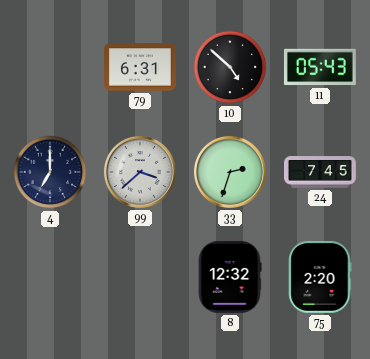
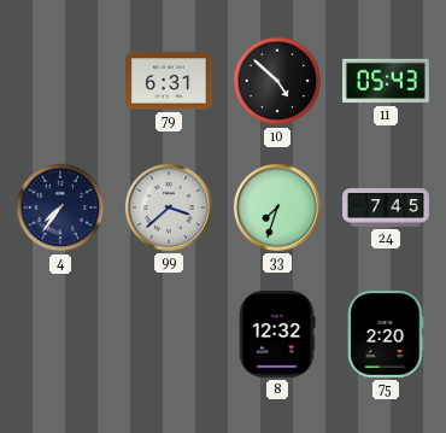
4: 7:00 -> 7:36 (60, 207)
33: 2:33 -> 7:33 (277, 207)
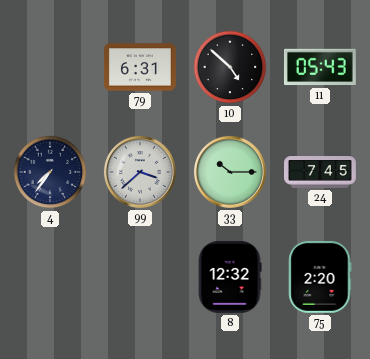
33: 7:33 -> 10:15 (230, 172)
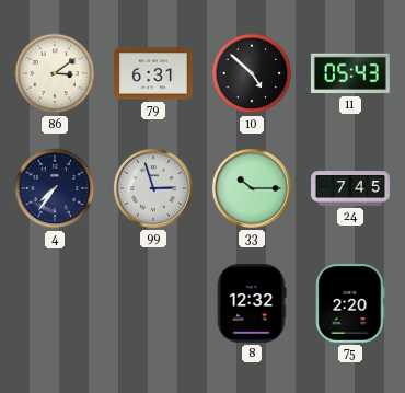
86: none -> 3:09 (55, 73)
99: 3:38 -> 2:57 (153, 188)
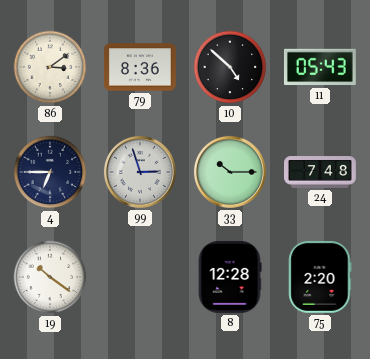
79: 6:31 -> 8:36 (140, 67)
4: 7:36 -> 6:45 (50, 172)
24: 7:45 -> 7:48 (321, 172)
19: none -> 10:21 (50, 277)
8: 12:32 -> 12:28 (230, 277)
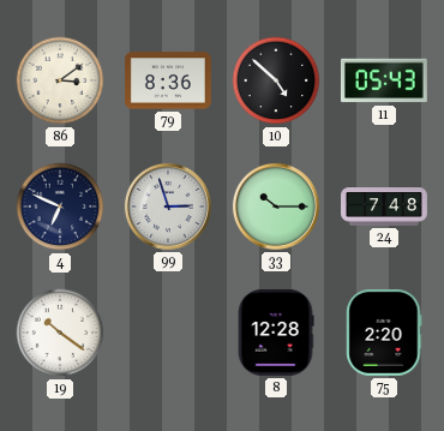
4: 6:45 -> 6:49 (60, 206)
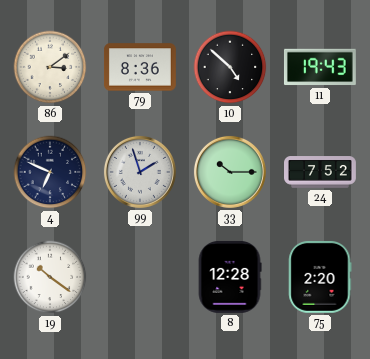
11: 05:43 -> 19:43 (320, 67)
99: 2:57 -> 1:57 (140, 172)
24: 7:48 -> 7:52 (321, 172)
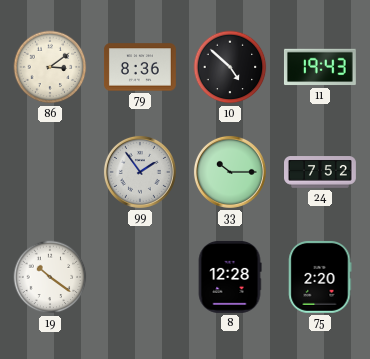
4: 6:49 -> none (50, 172)
99: 1:57 -> 1:54 (140, 172)
